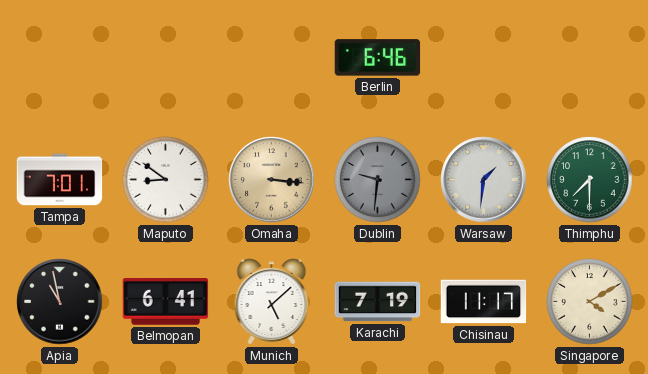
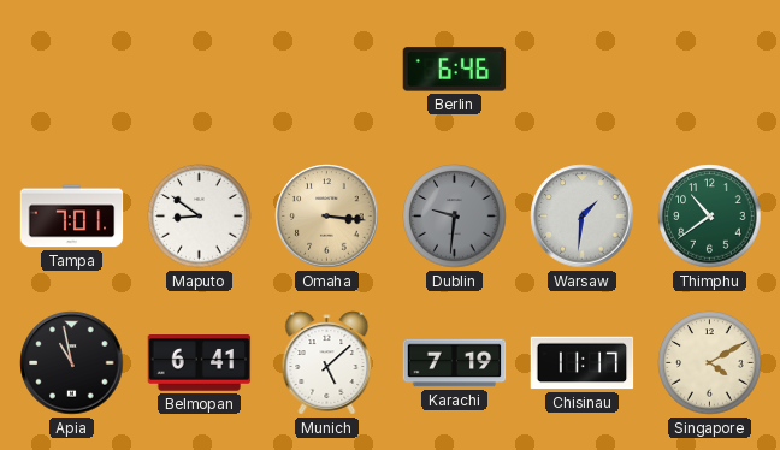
Thimphu: 7:30 -> 10:39 (710, 217)
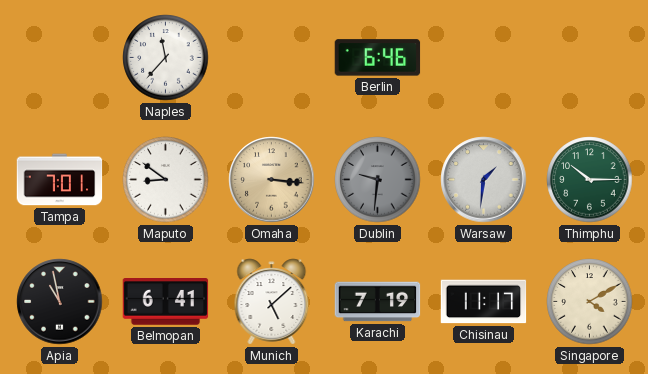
Naples: none -> 11:37 (166, 58)
Thimphu: 10:39 -> 10:15 (590, 180)
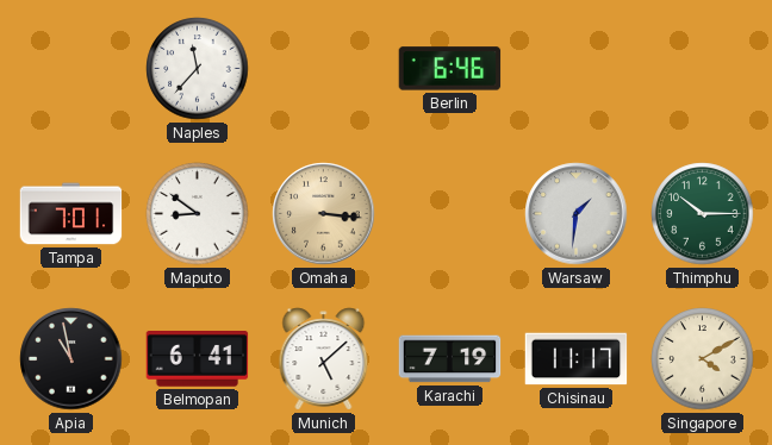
Dublin: 9:31 -> none (378, 180)
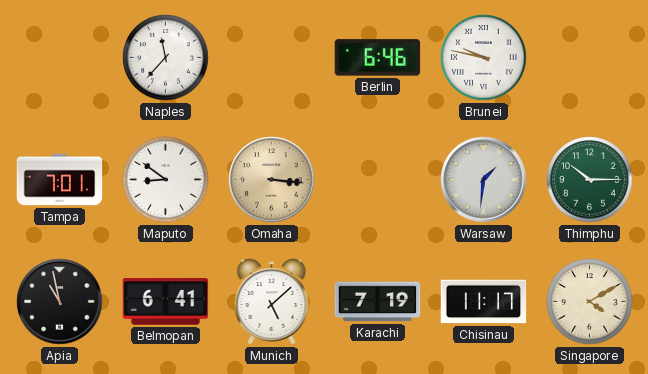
Brunei: none -> 9:47 (484, 58)
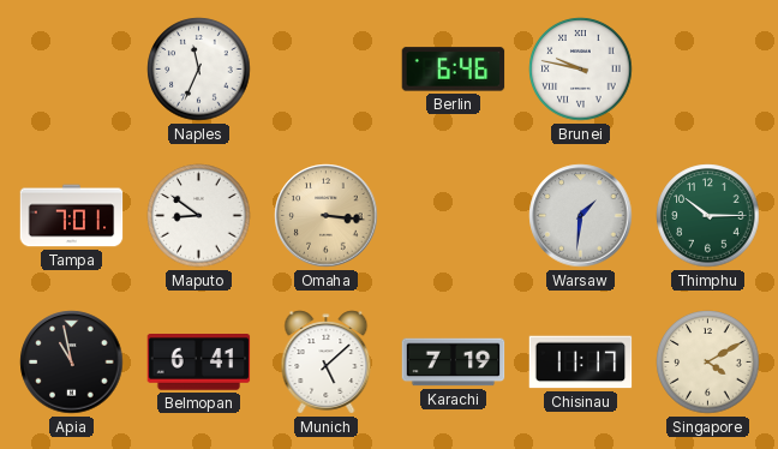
Naples: 11:37 -> 11:34 (199, 70)
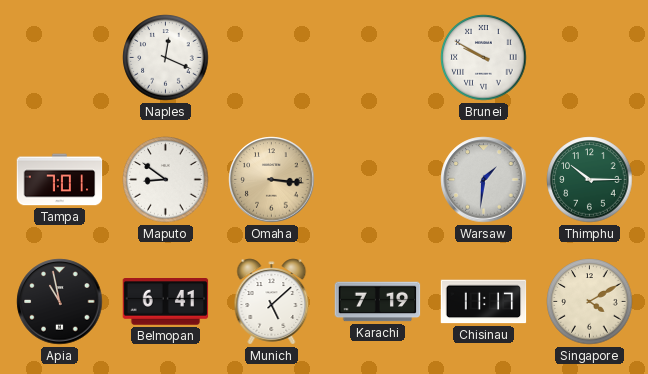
Naples: 11:34 -> 12:19 (166, 58)
Berlin: 6:46 -> none (454, 70)
Brunei: 9:47 -> 9:50 (484, 58)
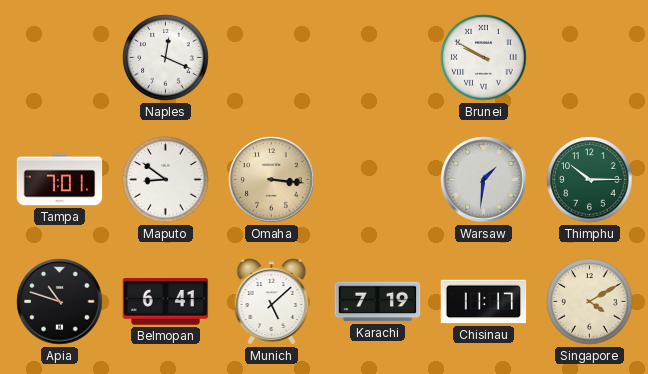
Apia: 10:58 -> 10:48 (60, 302)
